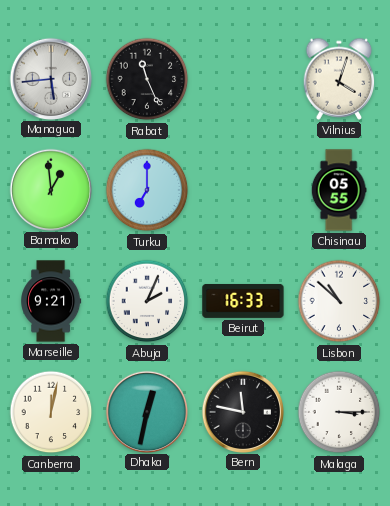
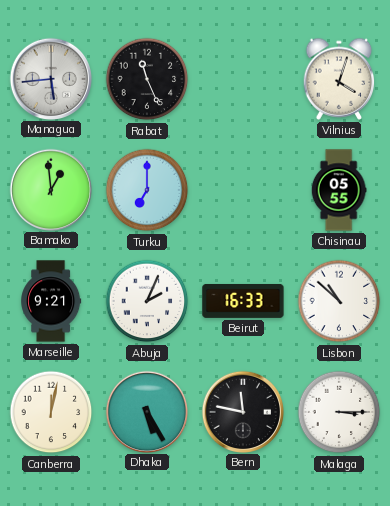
Dhaka: 12:32 -> 5:25 (146, 411)
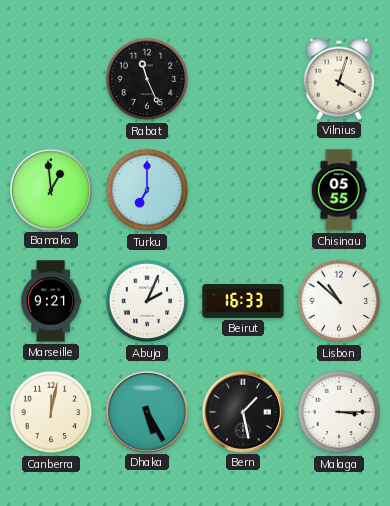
Managua: 5:44 -> none (50, 78)
Bern: 11:47 -> 1:28 (242, 411)
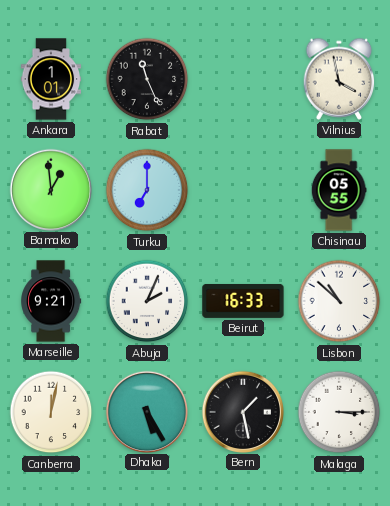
Ankara: none -> 1:01 (51, 79)
Vilnius: 4:03 -> 3:58 (339, 79)
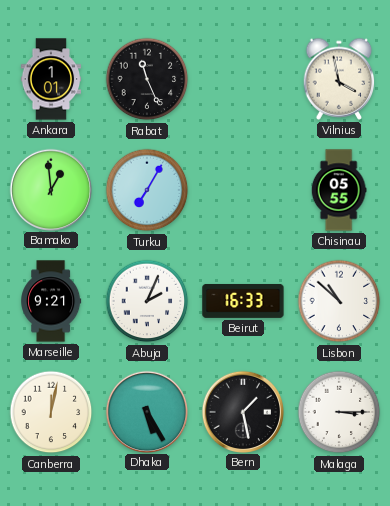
Turku: 7:00 -> 7:05 (147, 190)
